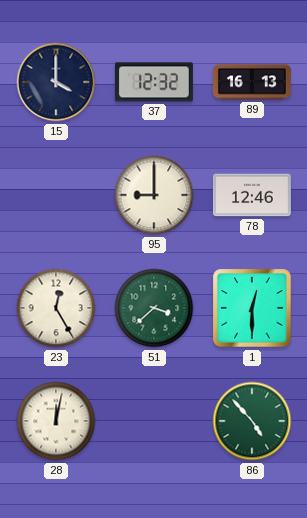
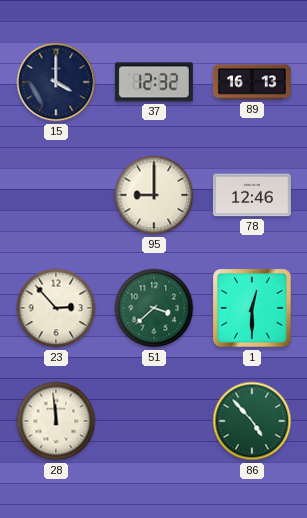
23: 12:25 -> 2:53 (56, 308)
28: 12:02 -> 11:59 (56, 421)
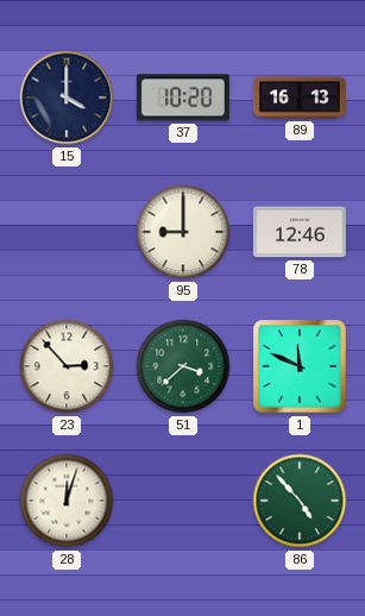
37: 12:32 -> 10:20 (183, 98)
1: 12:30 -> 11:49 (300, 366)
28: 11:59 -> 12:03 (67, 501)
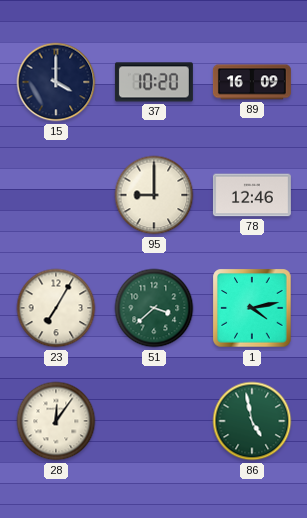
89: 16:13 -> 16:09 (252, 82)
23: 2:53 -> 7:05 (56, 308)
1: 11:49 -> 4:13 (252, 308)
28: 12:03 -> 12:06 (56, 421)
86: 4:53 -> 4:58 (252, 421)
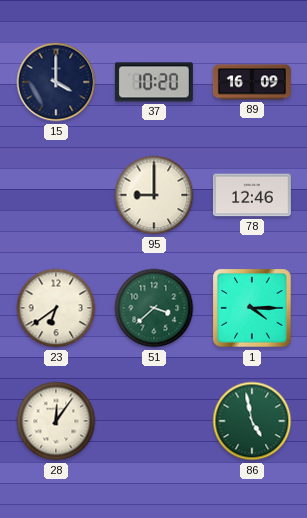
23: 7:05 -> 6:39 (56, 308)
1: 4:13 -> 4:15 (252, 308)
